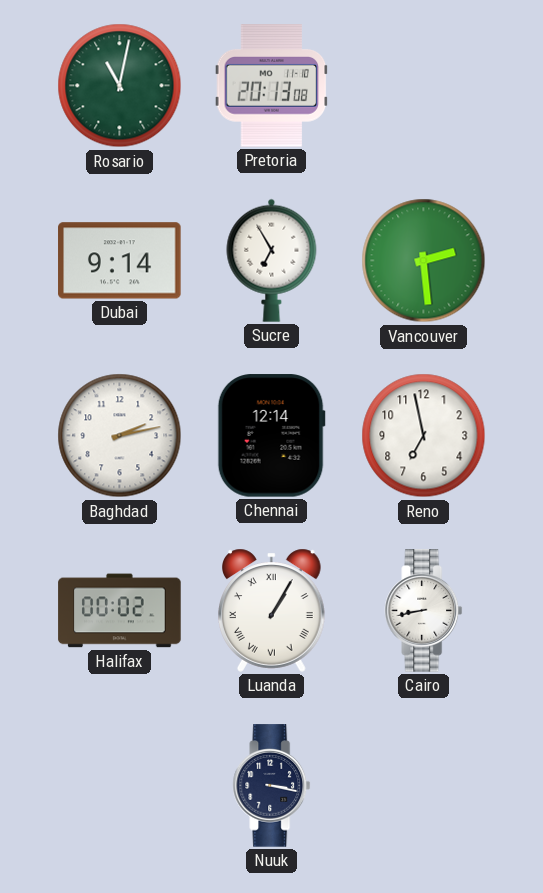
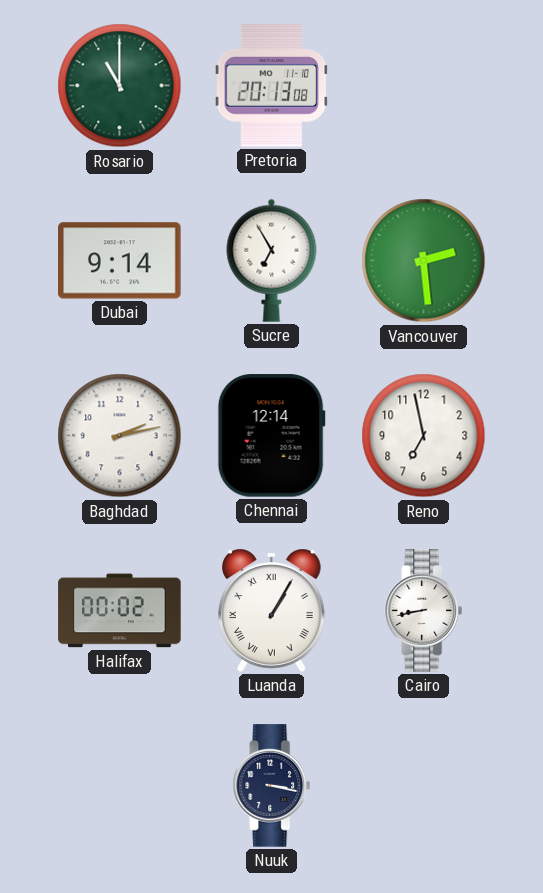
Rosario: 11:02 -> 11:00 (120, 86)
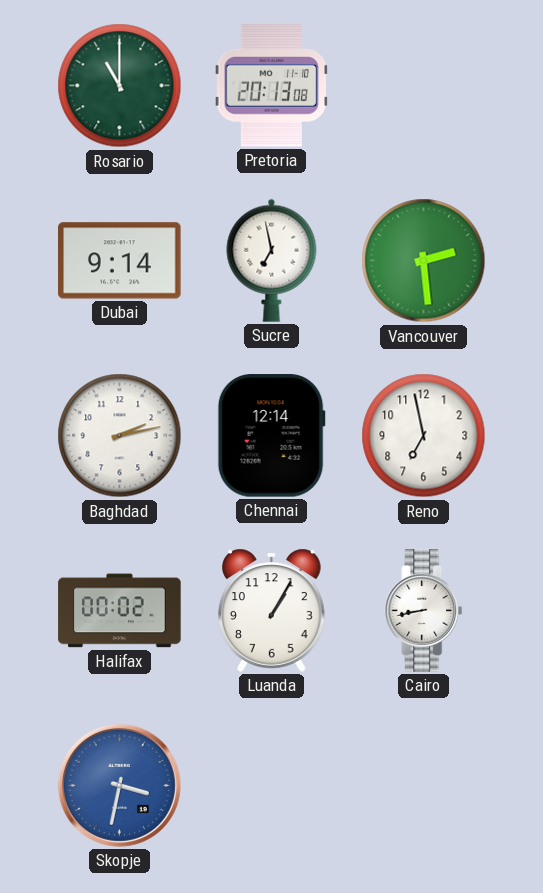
Sucre: 6:55 -> 6:58 (272, 260)
Luanda numerals: Roman -> Arabic (272, 610)
Skopje: none -> 3:32 (119, 785)
Nuuk: 3:17 -> none (272, 786)
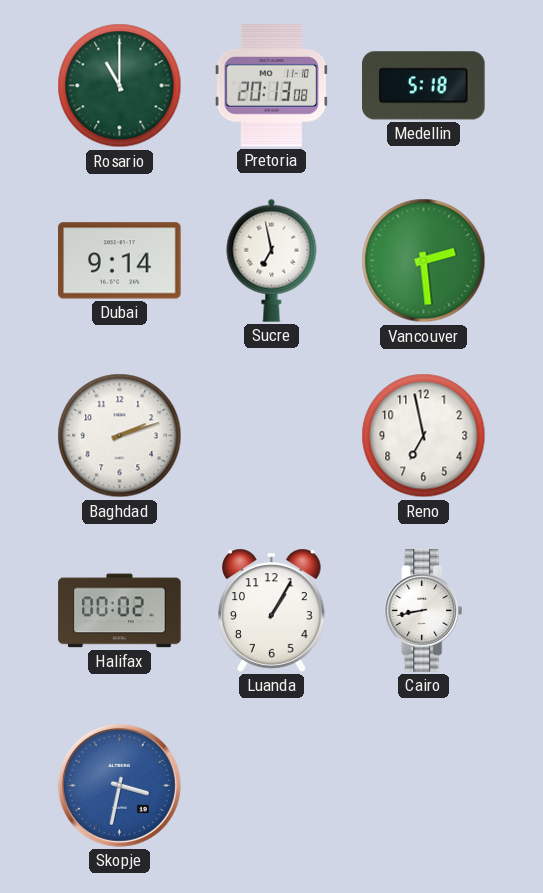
Medellin: none -> 5:18 (424, 86)
Baghdad: 2:13 -> 2:12 (120, 436)
Chennai: 12:14 -> none (271, 436)
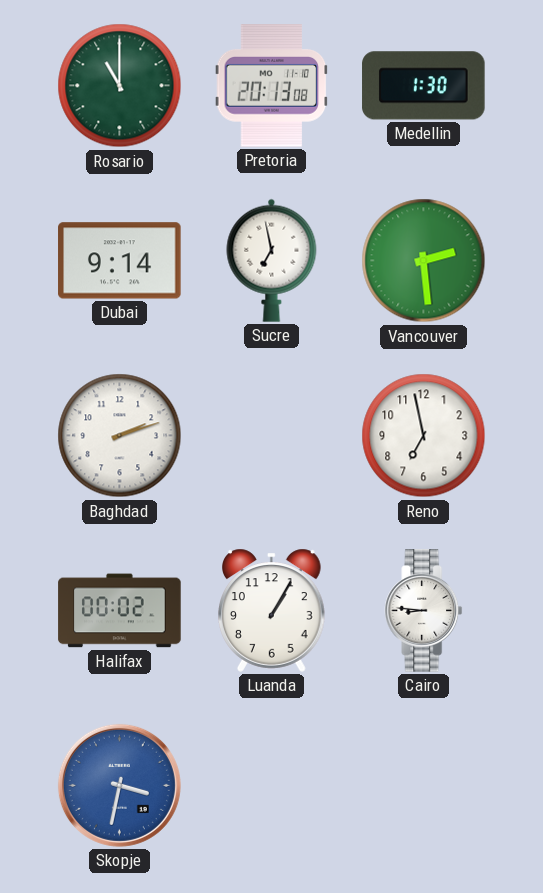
Medellin: 5:18 -> 1:30 (424, 86)
Cairo: 8:43 -> 8:46 (424, 611)
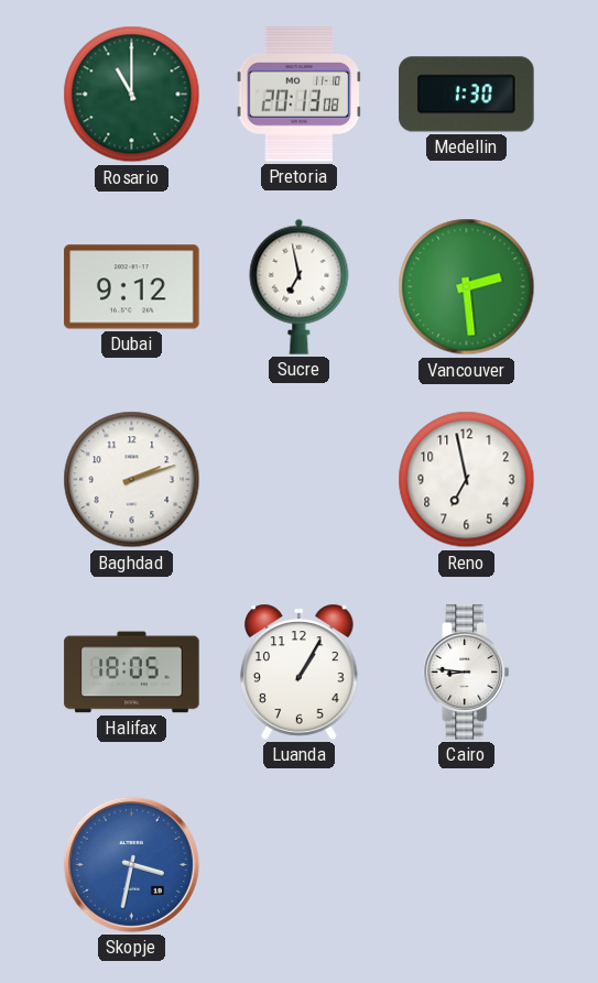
Dubai: 9:14 -> 9:12 (132, 287)
Halifax: 00:02 -> 18:05 (132, 673)
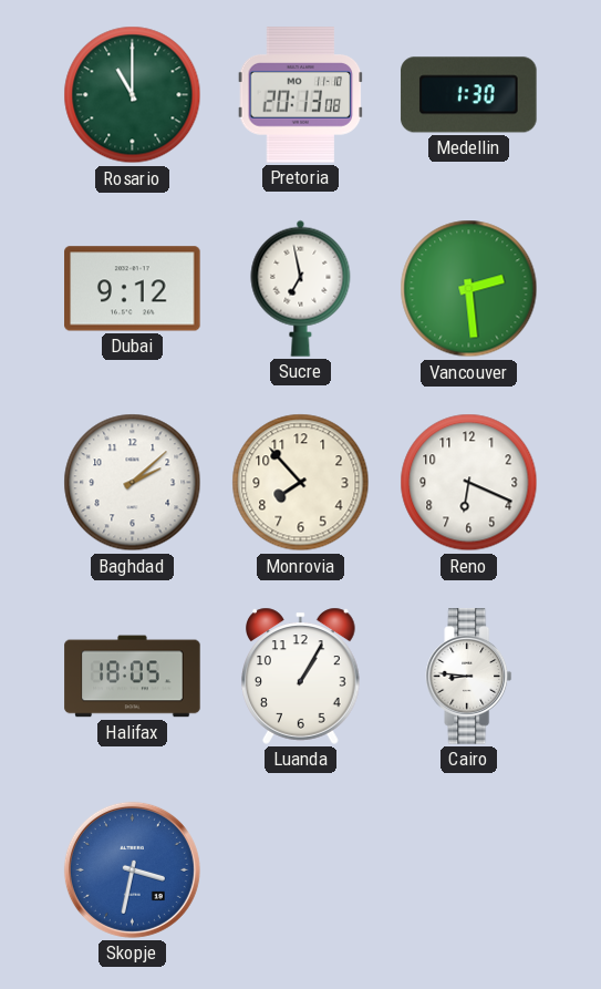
Baghdad: 2:12 -> 2:08 (133, 483)
Monrovia: none -> 7:53 (301, 483)
Reno: 6:58 -> 6:19 (469, 483)
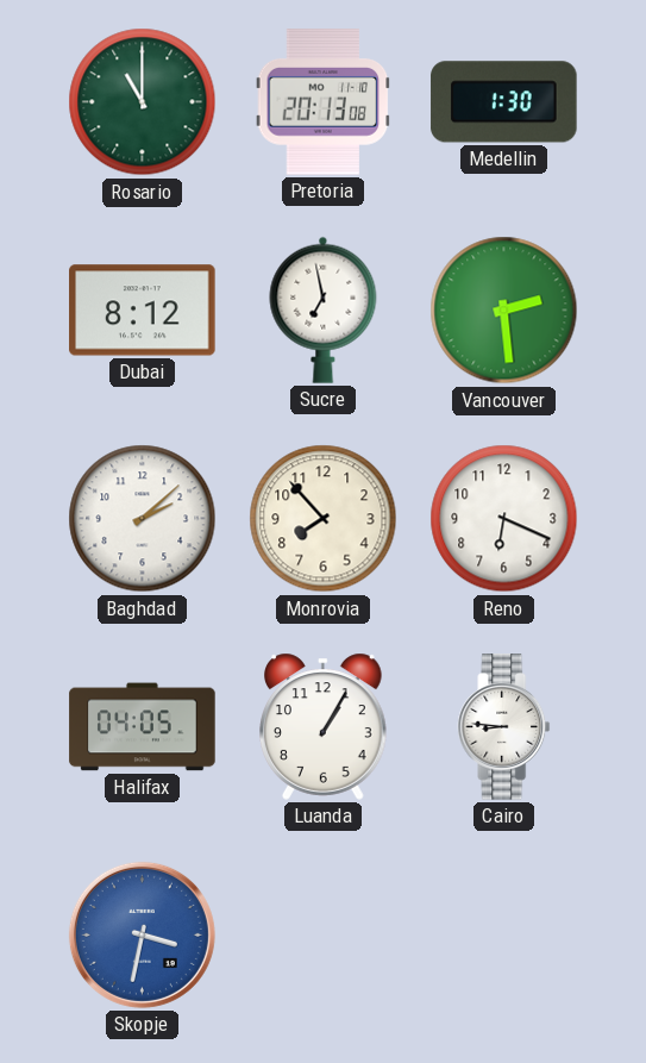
Dubai: 9:12 -> 8:12 (143, 311)
Halifax: 18:05 -> 04:05 (143, 727)
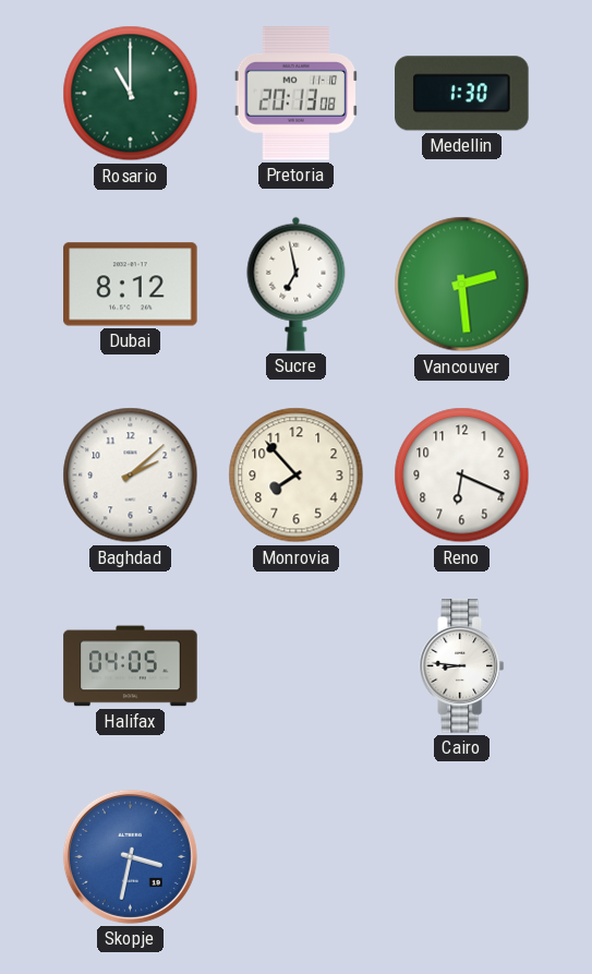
Luanda: 1:05 -> none (324, 726)
